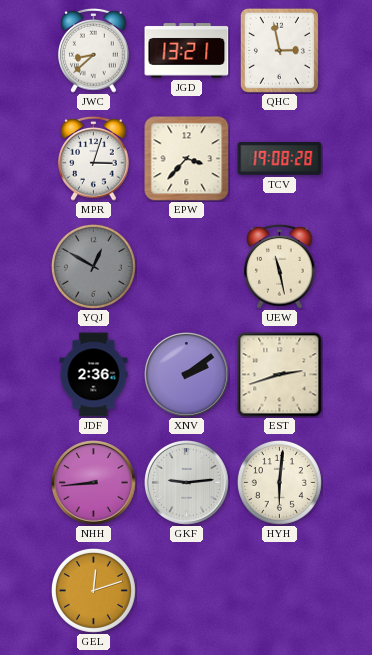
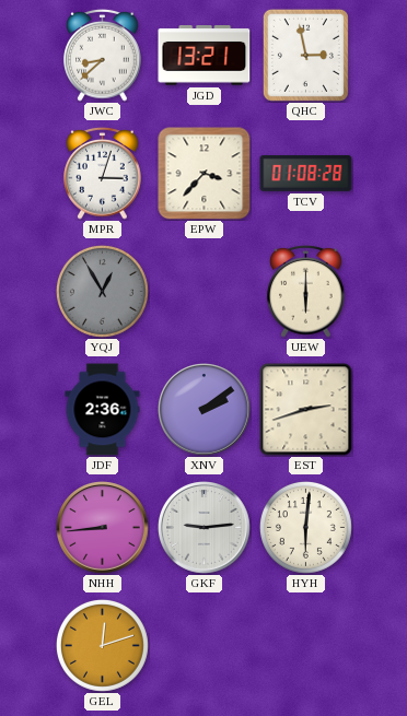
TCV: 19:08 -> 01:08 (306, 173)
YQJ: 12:50 -> 12:55 (102, 291)
UEW: 11:28 -> 6:00 (306, 291)
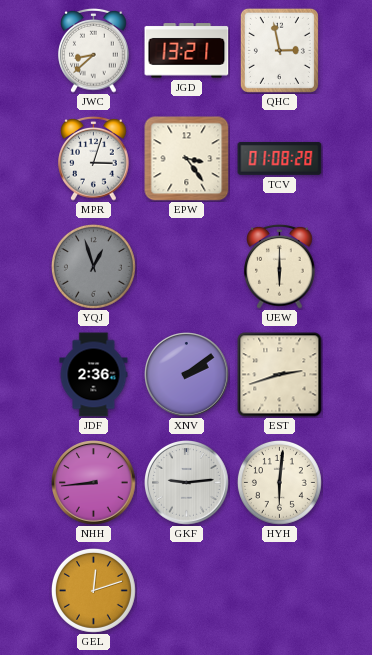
EPW: 3:37 -> 3:24 (187, 159)
YQJ: 12:55 -> 12:57 (93, 266)
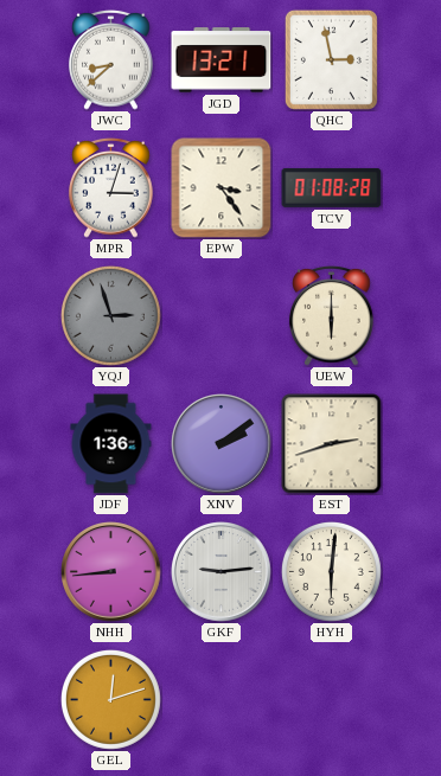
YQJ: 12:57 -> 2:57 (110, 315)
JDF: 2:36 -> 1:36 (111, 444)
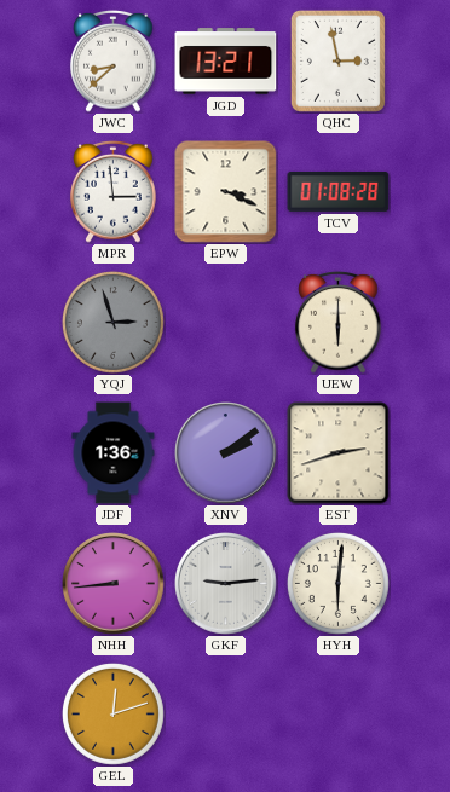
MPR: 3:03 -> 2:59 (114, 191)
EPW: 3:24 -> 3:19 (226, 192)
